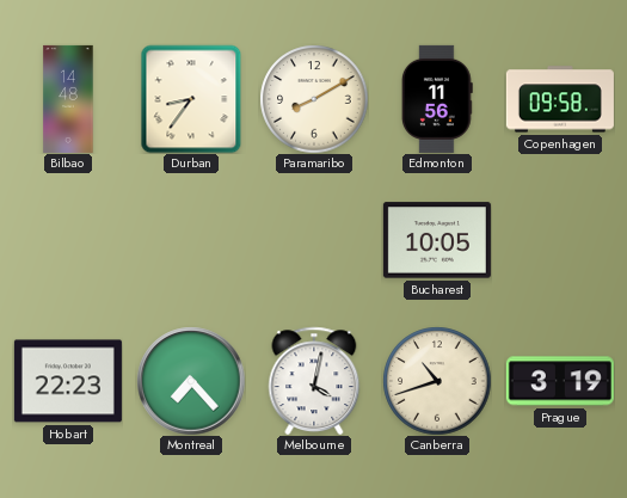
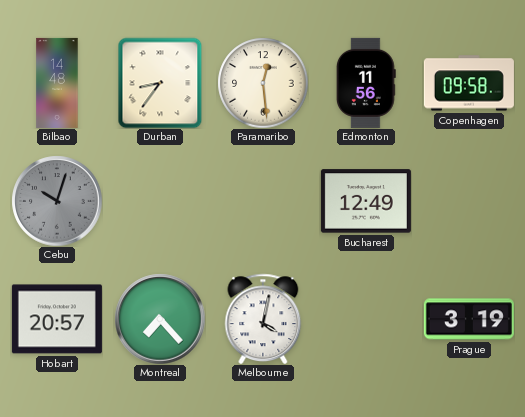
Paramaribo: 8:10 -> 12:29 (263, 83)
Cebu: none -> 10:03 (57, 201)
Bucharest: 10:05 -> 12:49 (366, 201)
Hobart: 22:23 -> 20:57 (57, 319)
Canberra: 10:42 -> none (437, 381)
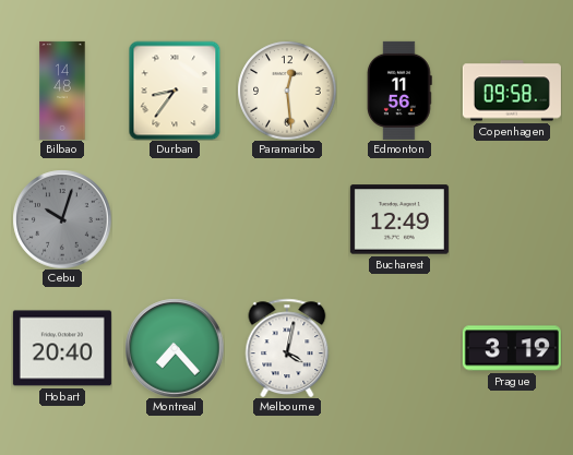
Hobart: 20:57 -> 20:40 (62, 348)
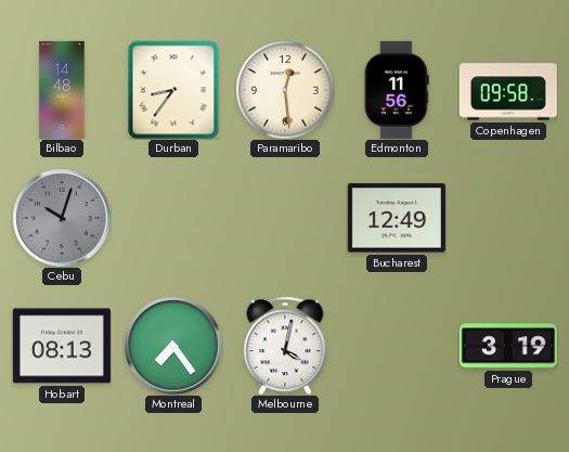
Hobart: 20:40 -> 08:13 (62, 346)
Montreal: 7:23 -> 7:24 (173, 346)
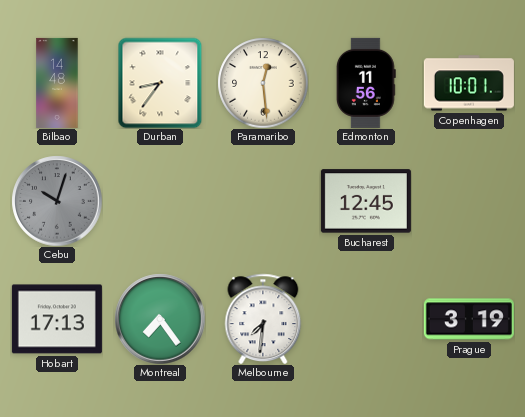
Copenhagen: 09:58 -> 10:01 (469, 83)
Bucharest: 12:49 -> 12:45 (366, 201)
Hobart: 08:13 -> 17:13 (57, 319)
Melbourne: 4:02 -> 7:31 (263, 318)
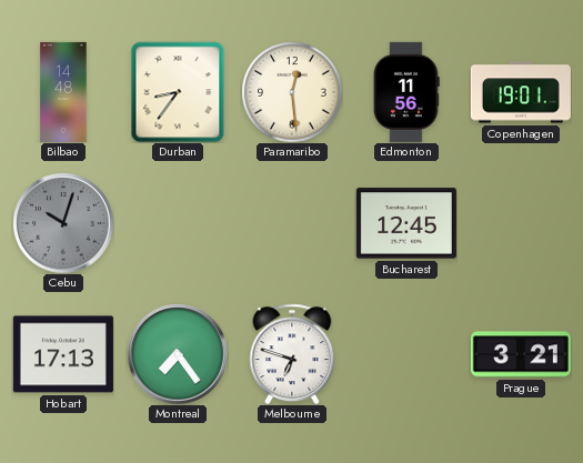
Copenhagen: 10:01 -> 19:01 (521, 92)
Melbourne: 7:31 -> 6:48 (292, 353)
Prague: 3:19 -> 3:21 (521, 354)
